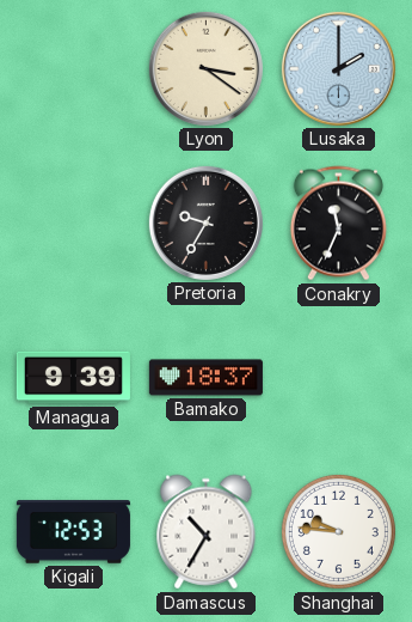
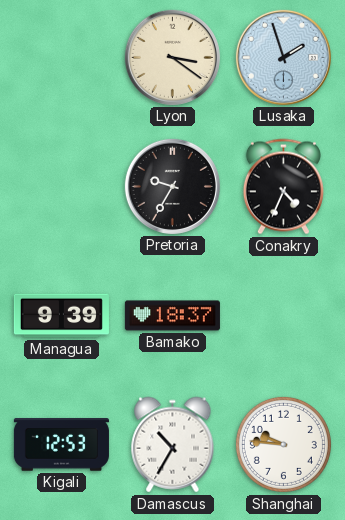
Lusaka: 2:00 -> 1:57 (283, 57)
Conakry: 11:34 -> 4:34 (283, 187)
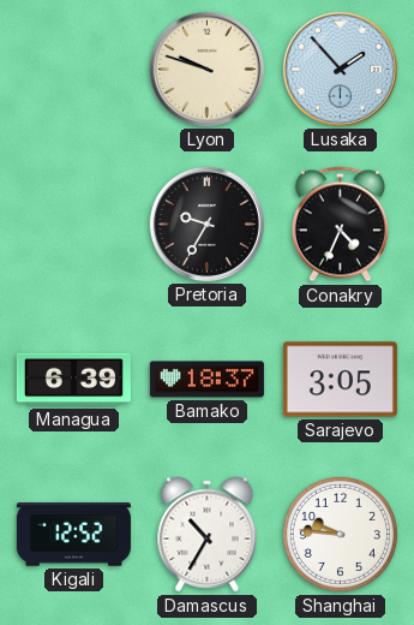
Lyon: 3:21 -> 9:48 (206, 69)
Lusaka: 1:57 -> 1:53 (340, 69)
Managua: 9:39 -> 6:39 (73, 380)
Sarajevo: none -> 3:05 (340, 380)
Kigali: 12:53 -> 12:52 (73, 535)
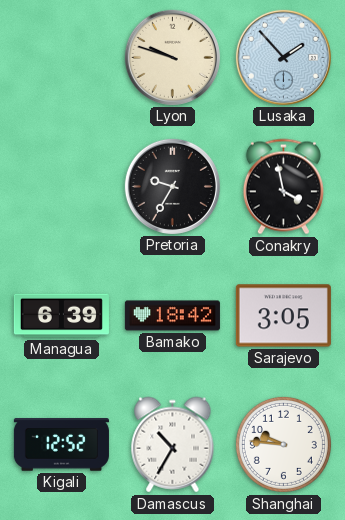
Conakry: 4:34 -> 3:58 (283, 187)
Bamako: 18:37 -> 18:42 (172, 316)
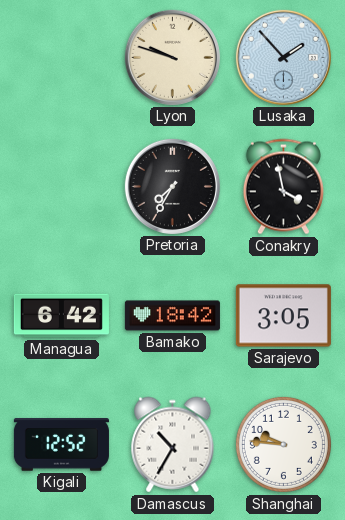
Pretoria: 9:35 -> 7:35 (172, 186)
Managua: 6:39 -> 6:42 (61, 316)
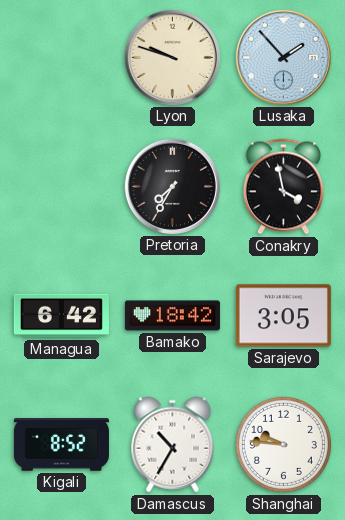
Kigali: 12:52 -> 8:52 (61, 445)
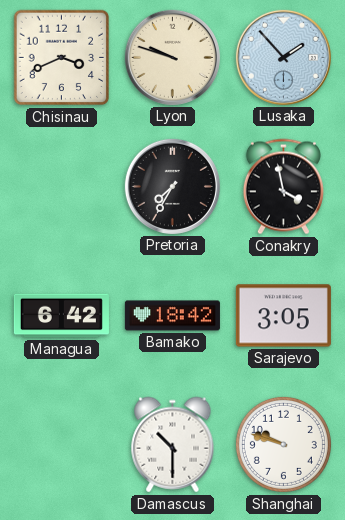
Chisinau: none -> 3:41 (62, 58)
Kigali: 8:52 -> none (61, 445)
Damascus: 10:35 -> 10:30 (173, 445)
Shanghai: 9:46 -> 9:48 (283, 444)
